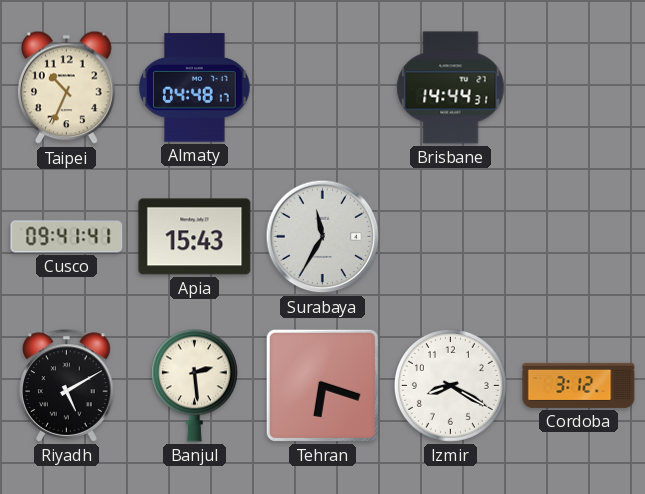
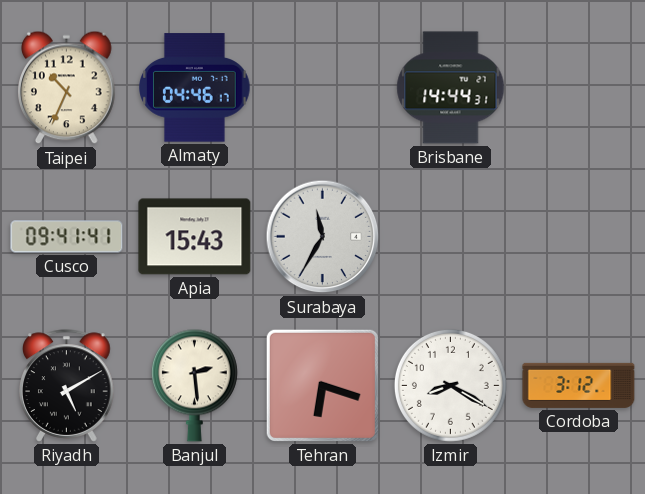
Almaty: 04:48 -> 04:46 (195, 88)
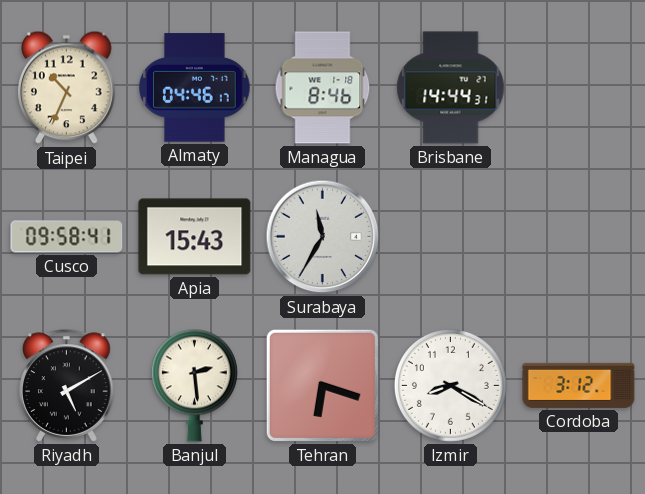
Managua: none -> 8:46 (323, 88)
Cusco: 09:41 -> 09:58 (67, 237)
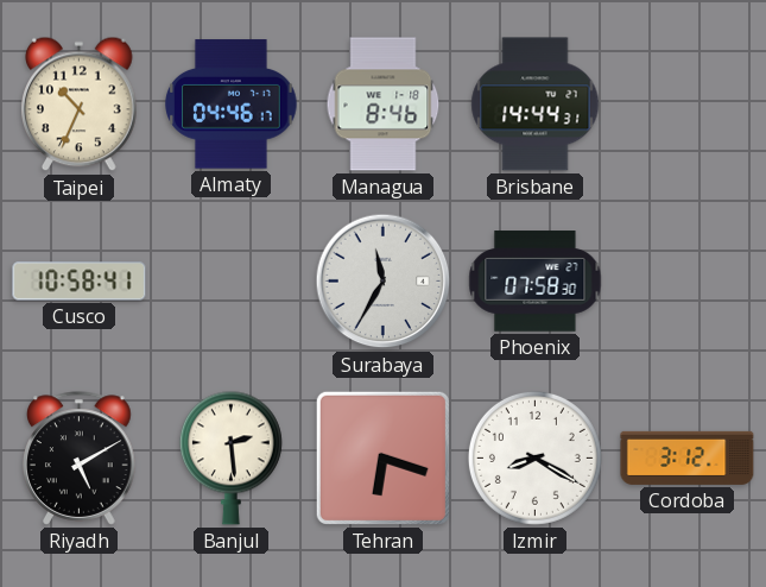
Cusco: 09:58 -> 10:58 (80, 282)
Apia: 15:43 -> none (195, 237)
Phoenix: none -> 07:58 (536, 282)
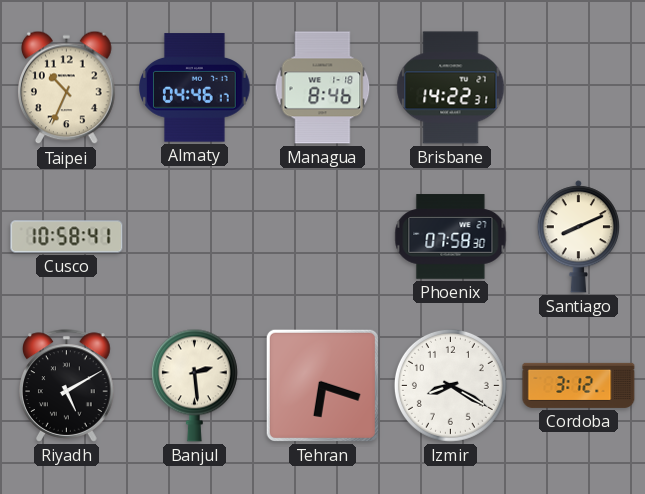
Brisbane: 14:44 -> 14:22 (451, 88)
Surabaya: 11:35 -> none (384, 282)
Santiago: none -> 8:11 (578, 237)
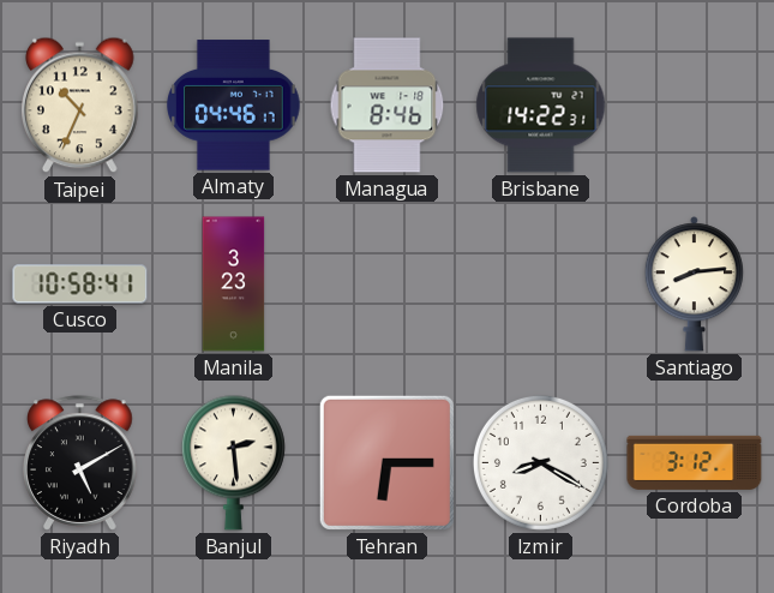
Manila: none -> 3:23 (234, 284)
Phoenix: 07:58 -> none (451, 237)
Santiago: 8:11 -> 8:14 (694, 284)
Tehran: 6:18 -> 6:15 (386, 462)
